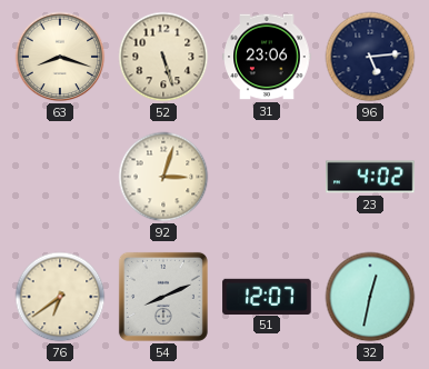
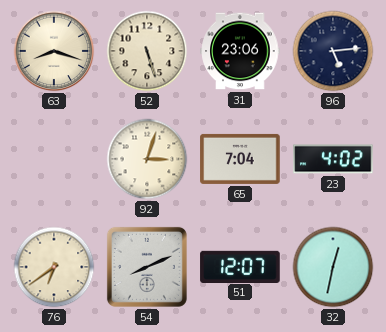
65: none -> 7:04 (240, 159)
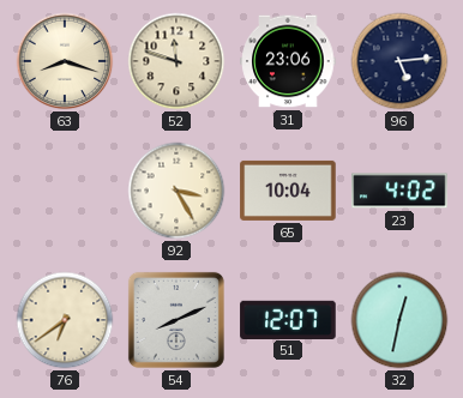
52: 5:27 -> 11:48 (176, 61)
92: 3:03 -> 3:25 (176, 191)
65: 7:04 -> 10:04 (288, 191)
